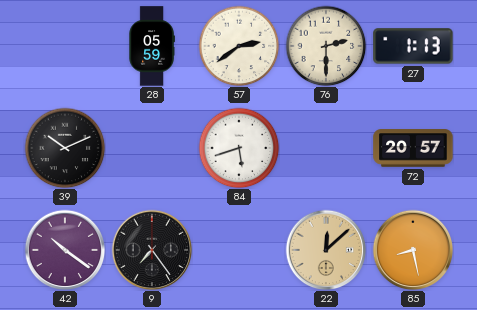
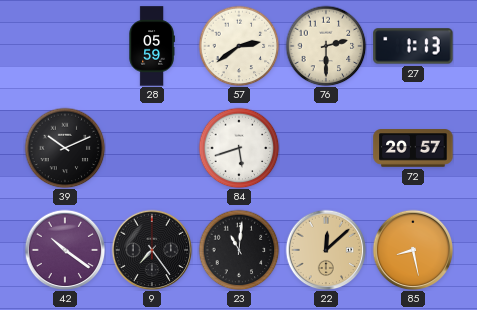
23: none -> 11:01 (239, 250)
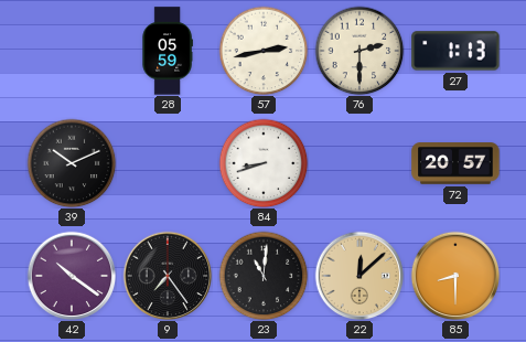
57: 2:39 -> 2:43 (264, 51)
84: 5:42 -> 8:42 (264, 163)
85: 8:28 -> 8:30 (455, 276)
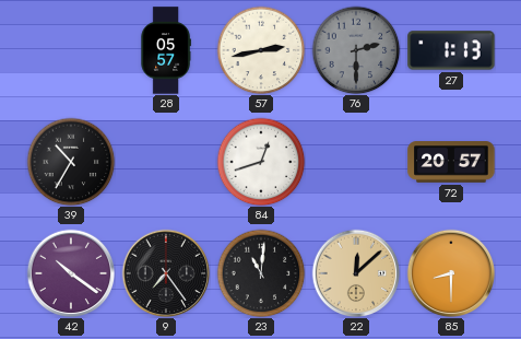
28: 05:59 -> 05:57 (166, 50)
76 dial: cream -> grey (356, 50)
39: 10:11 -> 10:35 (71, 162)
84: 8:42 -> 12:42 (261, 162)
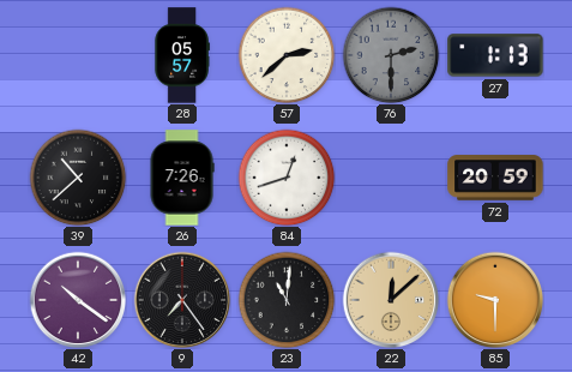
57: 2:43 -> 2:38 (287, 55)
39: 10:35 -> 10:38 (78, 178)
26: none -> 7:26 (182, 178)
72: 20:57 -> 20:59 (495, 178)
85: 8:30 -> 9:30 (495, 300)
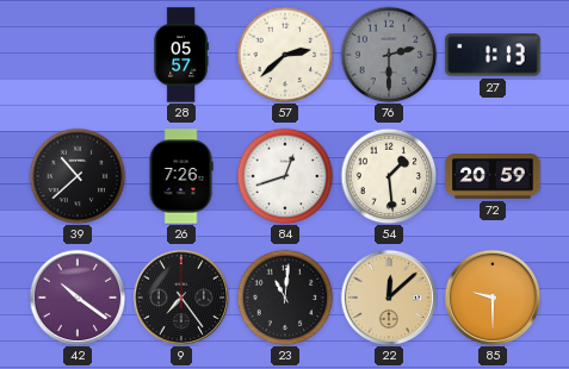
54: none -> 1:29 (389, 176)
